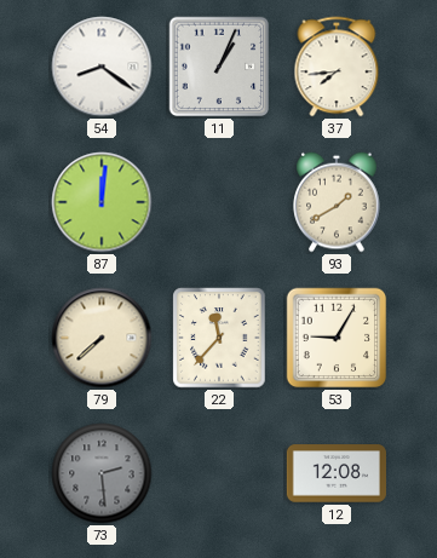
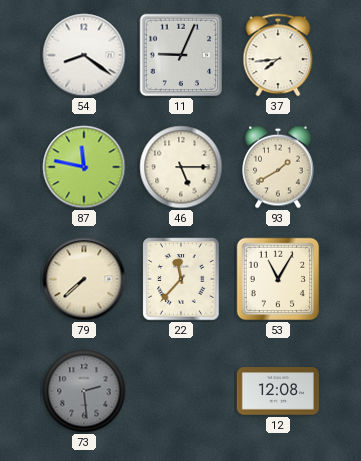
11: 1:04 -> 9:04 (181, 55)
87: 12:01 -> 11:47 (84, 167)
46: none -> 5:15 (181, 167)
53: 9:05 -> 11:05 (278, 279)
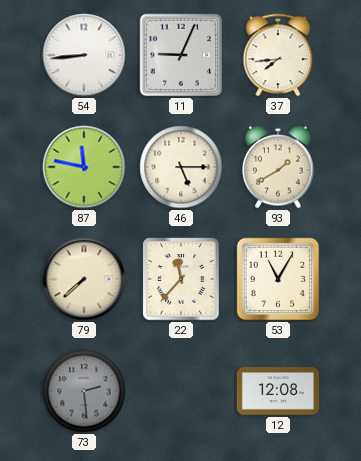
54: 8:21 -> 8:44 (84, 55)
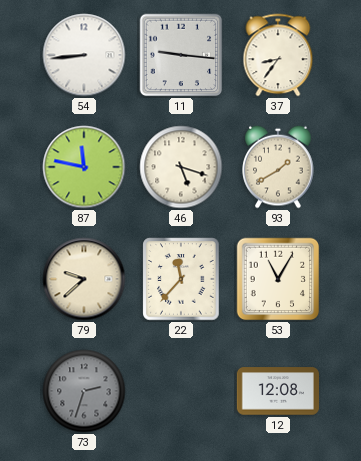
11: 9:04 -> 9:16 (181, 55)
37: 7:44 -> 8:36 (278, 55)
46: 5:15 -> 5:18 (181, 167)
79: 7:38 -> 9:38 (84, 279)
73: 2:29 -> 2:33 (84, 391)
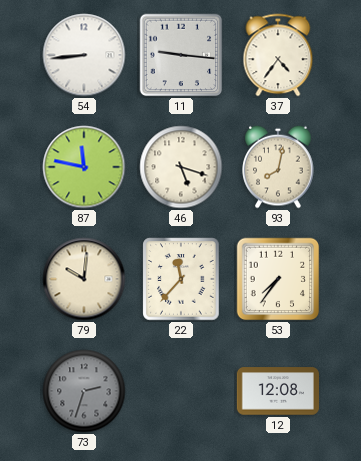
37: 8:36 -> 4:36 (278, 55)
93: 1:40 -> 8:02 (278, 167)
79: 9:38 -> 10:01 (84, 279)
53: 11:05 -> 7:36 (278, 279)
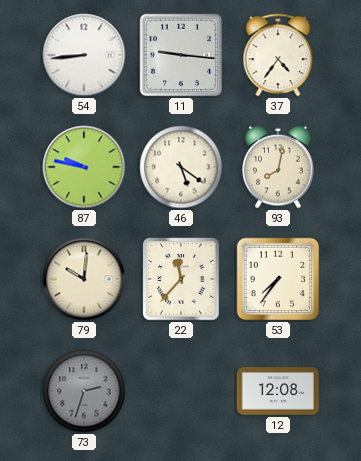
87: 11:47 -> 9:47 (84, 167)
46: 5:18 -> 5:21 (181, 167)
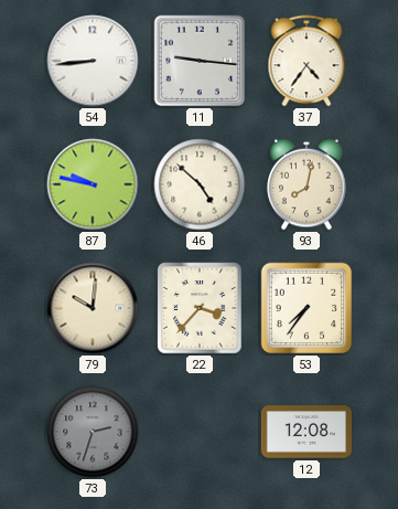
46: 5:21 -> 4:52 (200, 184)
22: 11:37 -> 3:37 (200, 308)
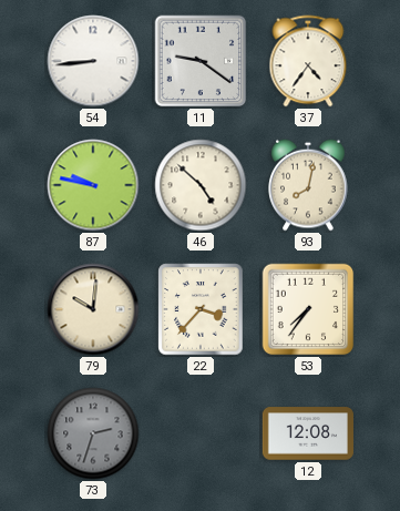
11: 9:16 -> 9:21 (201, 61)
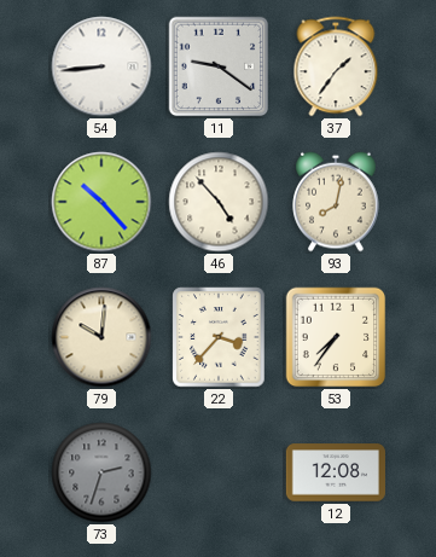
37: 4:36 -> 1:36 (336, 66)
87: 9:47 -> 10:23 (101, 202)
46: 4:52 -> 4:53 (219, 202)
